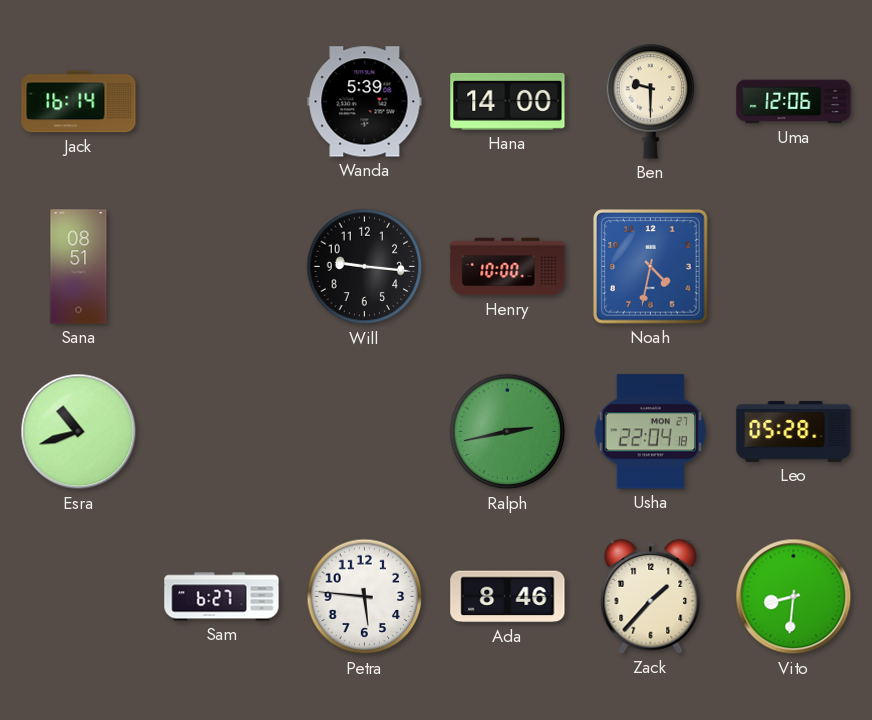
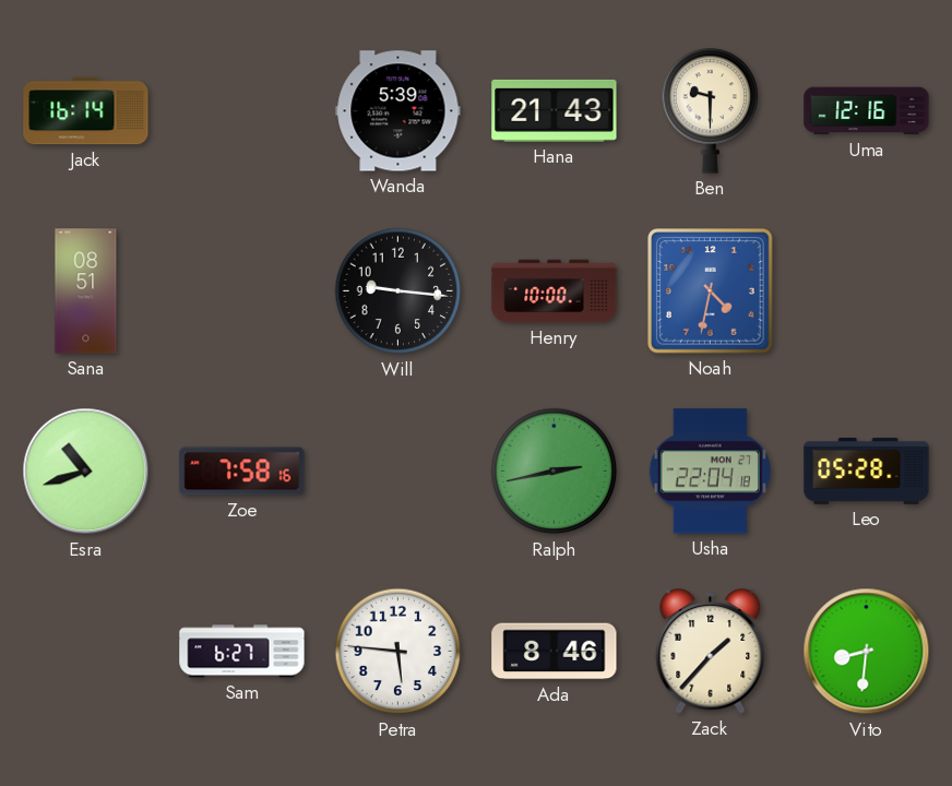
Hana: 14:00 -> 21:43 (555, 110)
Uma: 12:06 -> 12:16 (867, 111)
Zoe: none -> 7:58 (242, 472)
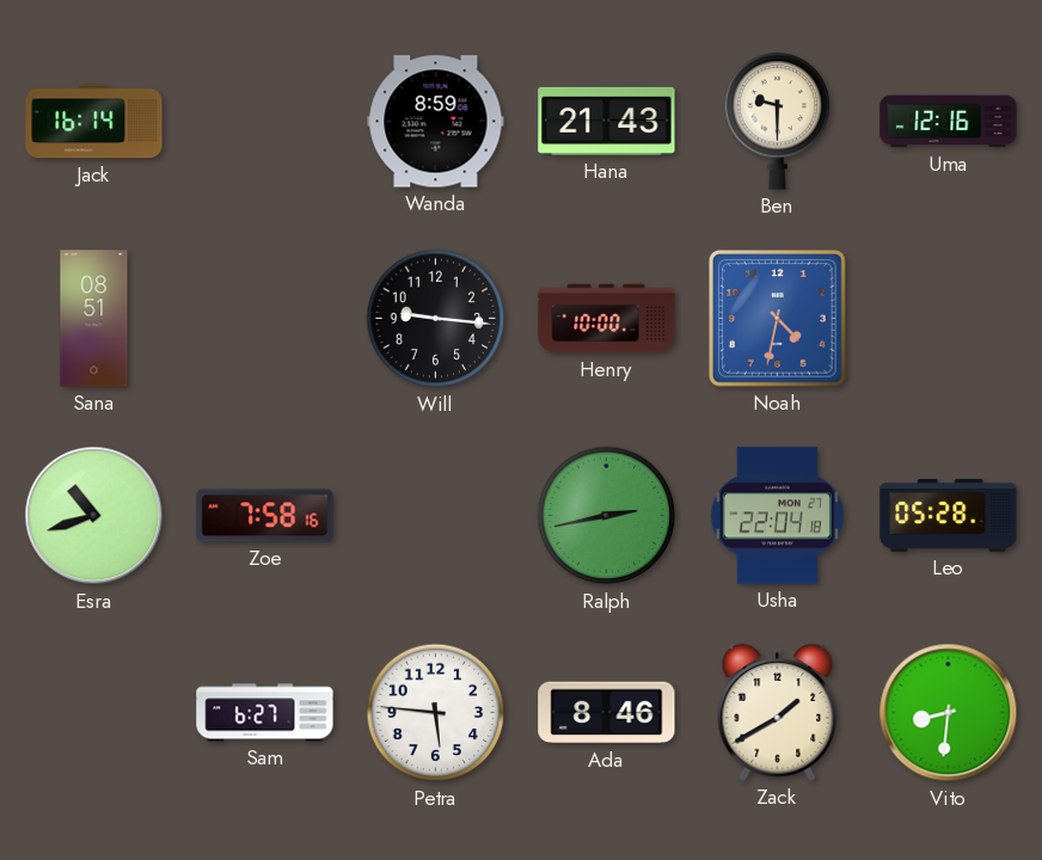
Wanda: 5:39 -> 8:59 (436, 122)
Zack: 1:37 -> 1:40 (778, 712)
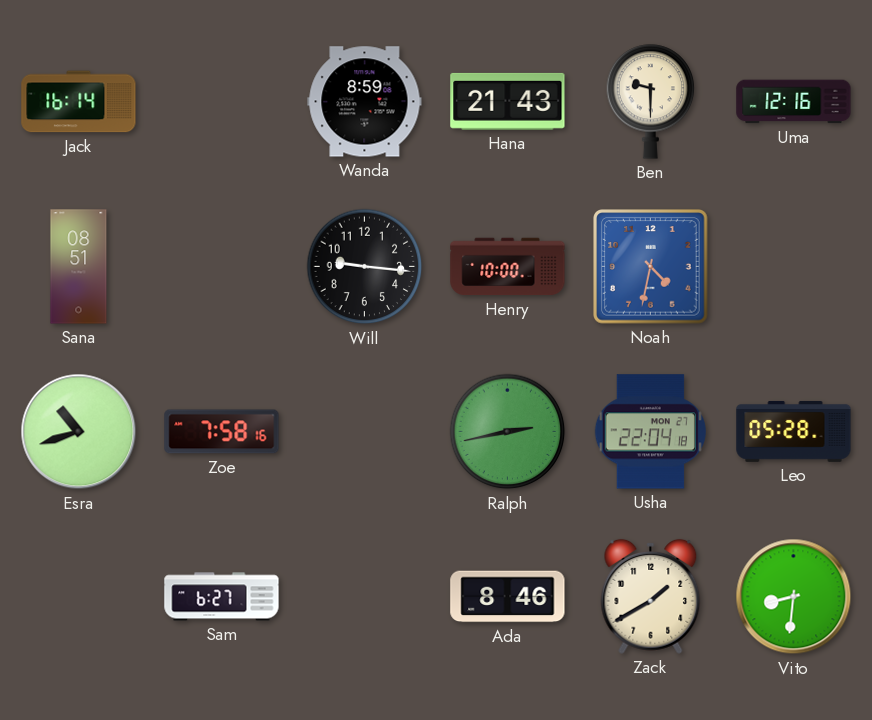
Petra: 5:46 -> none (436, 713)
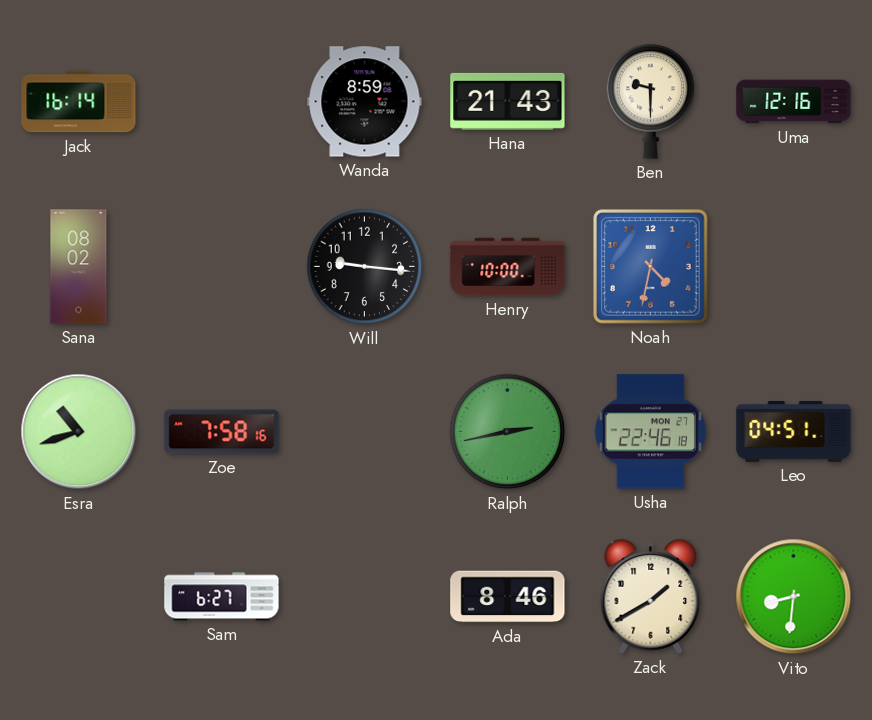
Sana: 08:51 -> 08:02 (79, 267)
Usha: 22:04 -> 22:46 (650, 432)
Leo: 05:28 -> 04:51 (794, 431)
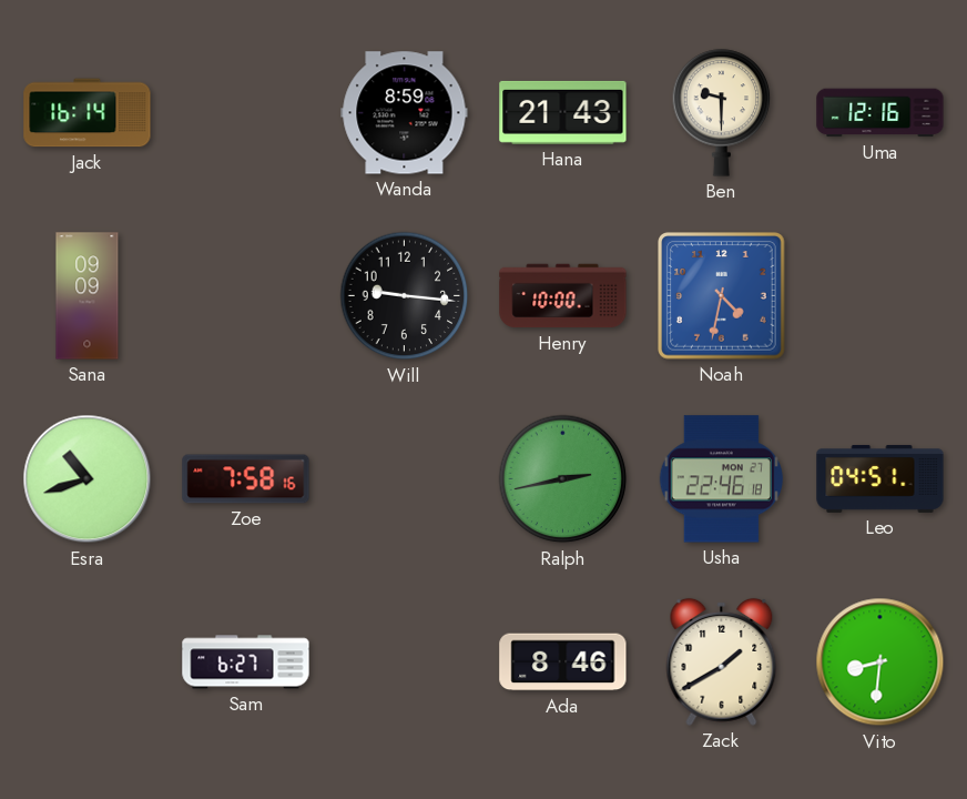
Sana: 08:02 -> 09:09 (88, 296)
